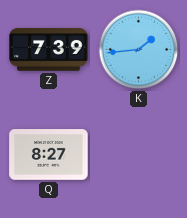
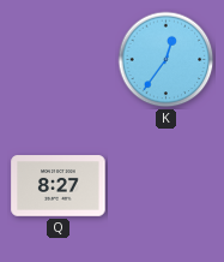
Z: 7:39 -> none (49, 50)
K: 1:44 -> 12:36 (167, 60)
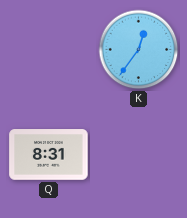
Q: 8:27 -> 8:31 (49, 155)
